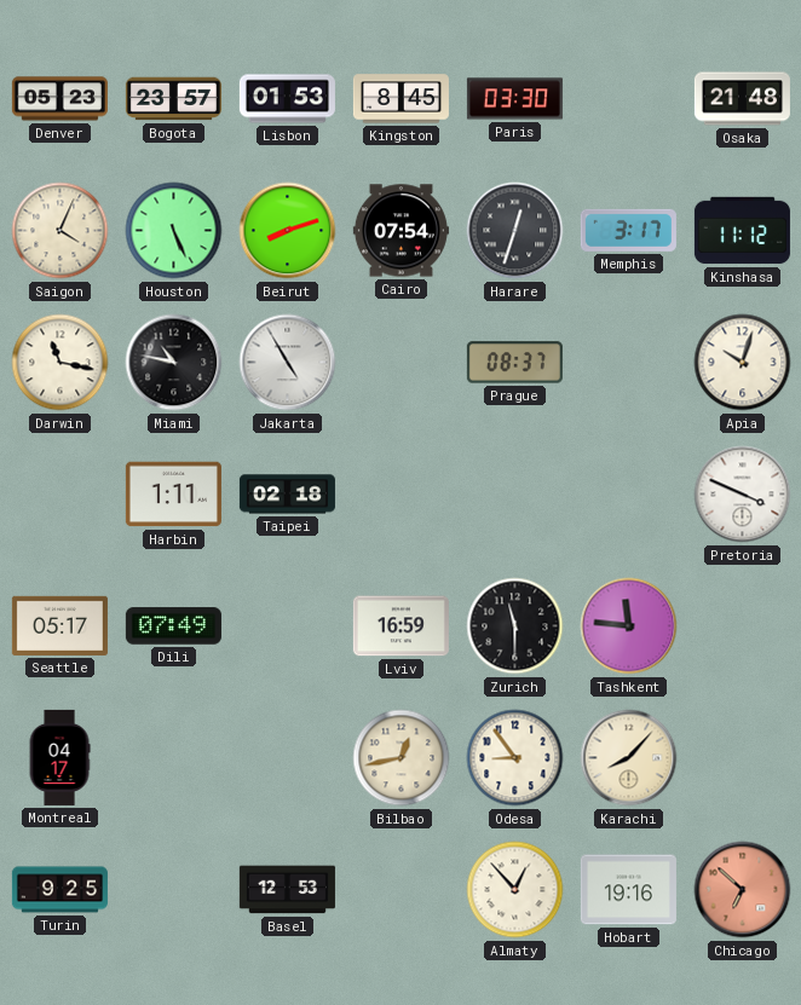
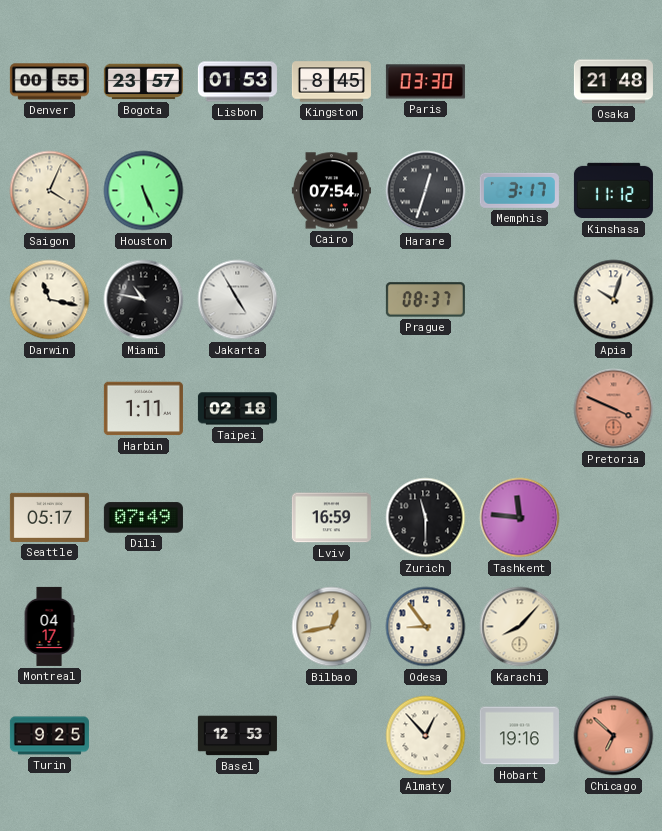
Denver: 05:23 -> 00:55 (49, 82)
Beirut: 8:12 -> none (288, 231)
Pretoria dial: white -> salmon (614, 409)
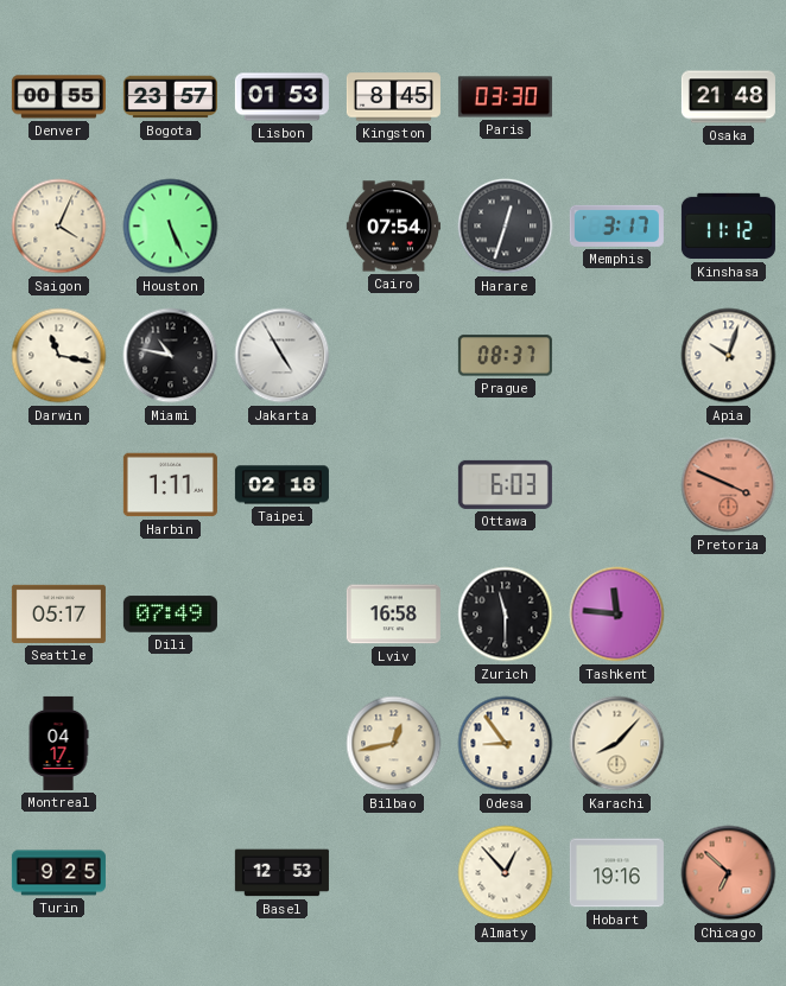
Ottawa: none -> 6:03 (505, 484)
Lviv: 16:59 -> 16:58 (393, 615)
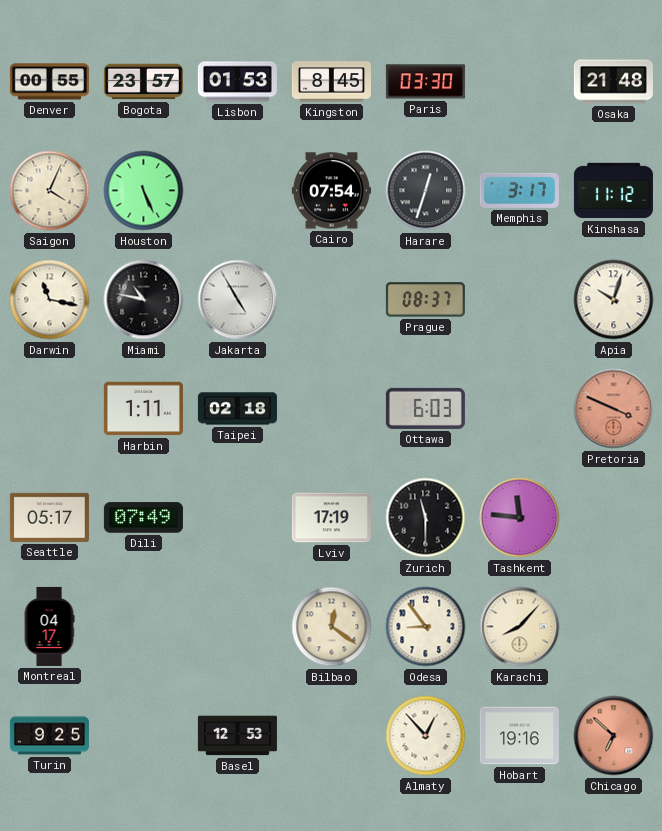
Lviv: 16:58 -> 17:19 (331, 518)
Bilbao: 12:43 -> 12:21 (332, 627)
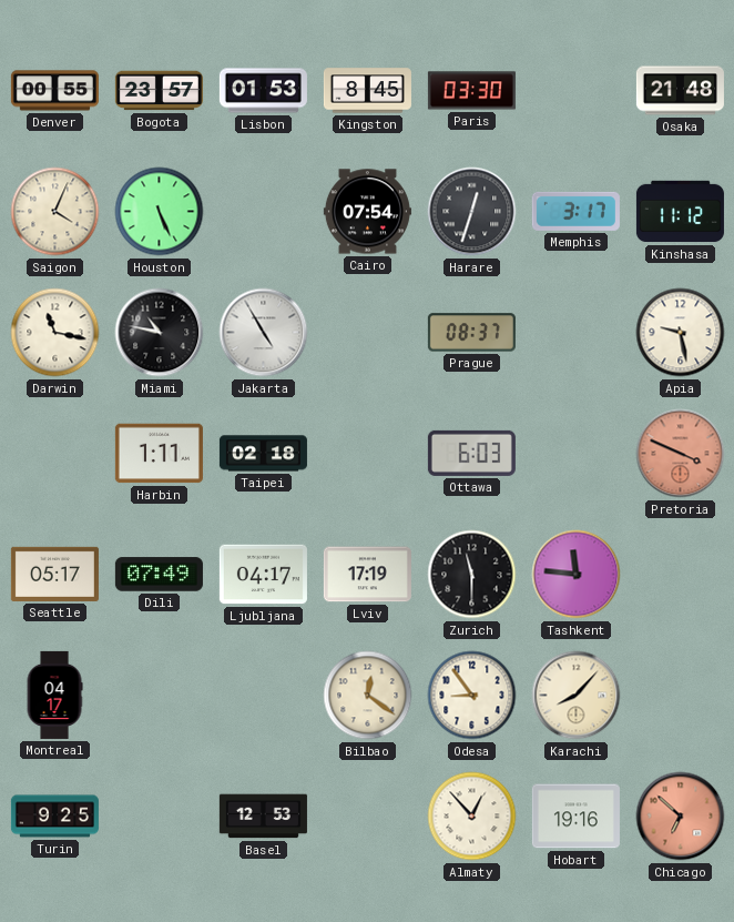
Apia: 10:03 -> 9:28 (681, 333)
Ljubljana: none -> 04:17 (263, 575)
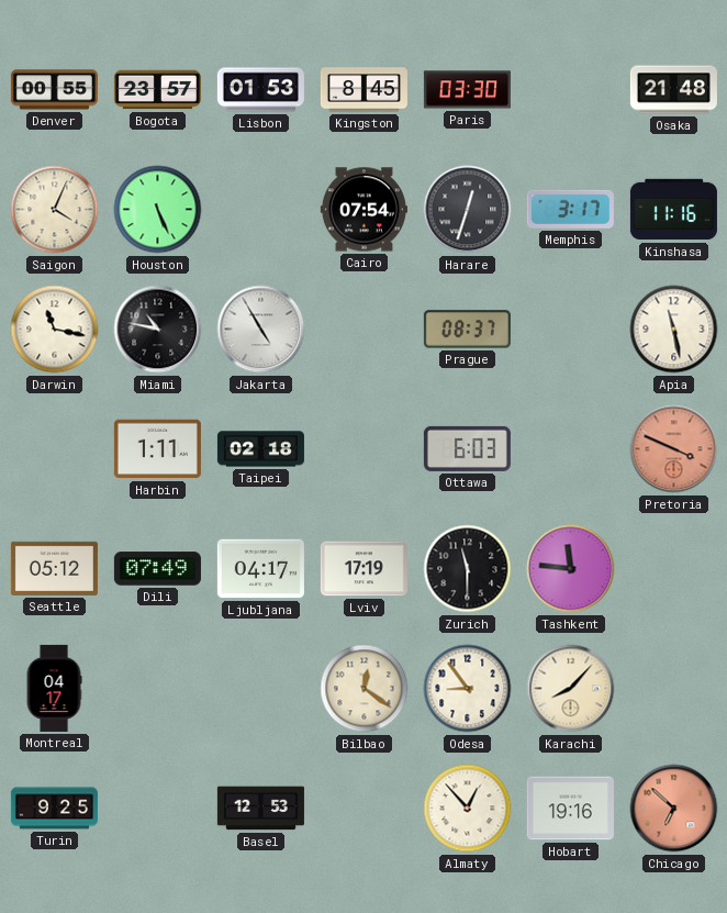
Kinshasa: 11:12 -> 11:16 (673, 210)
Apia: 9:28 -> 11:28 (674, 330)
Seattle: 05:17 -> 05:12 (54, 568)
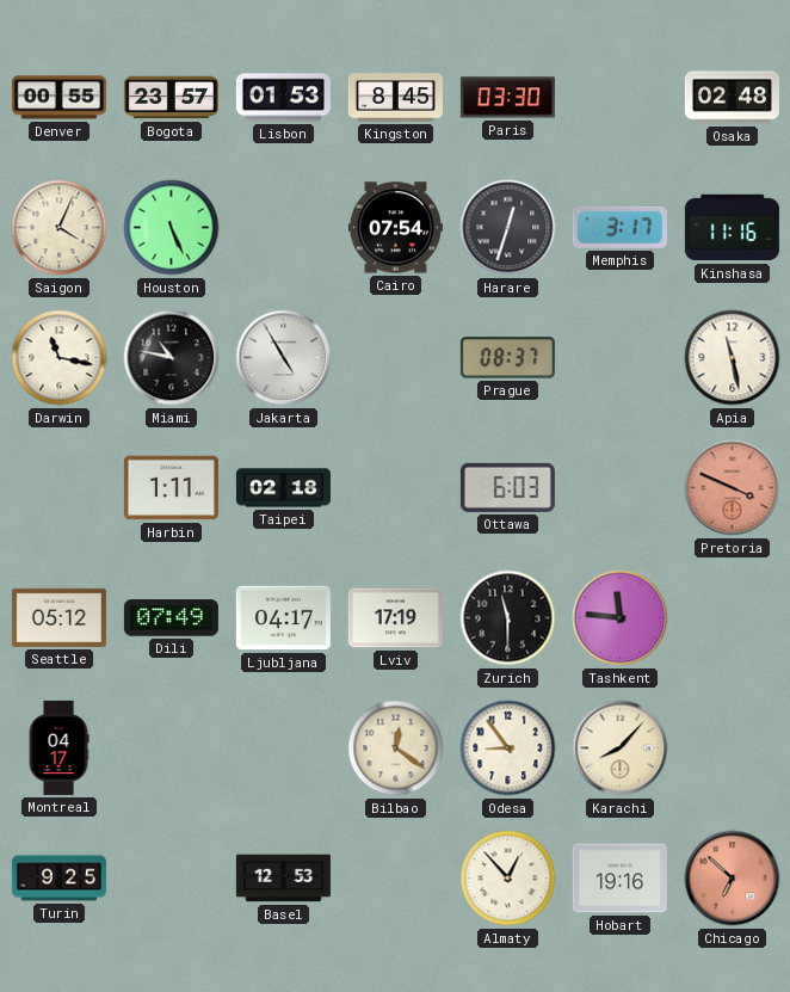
Osaka: 21:48 -> 02:48 (732, 98)
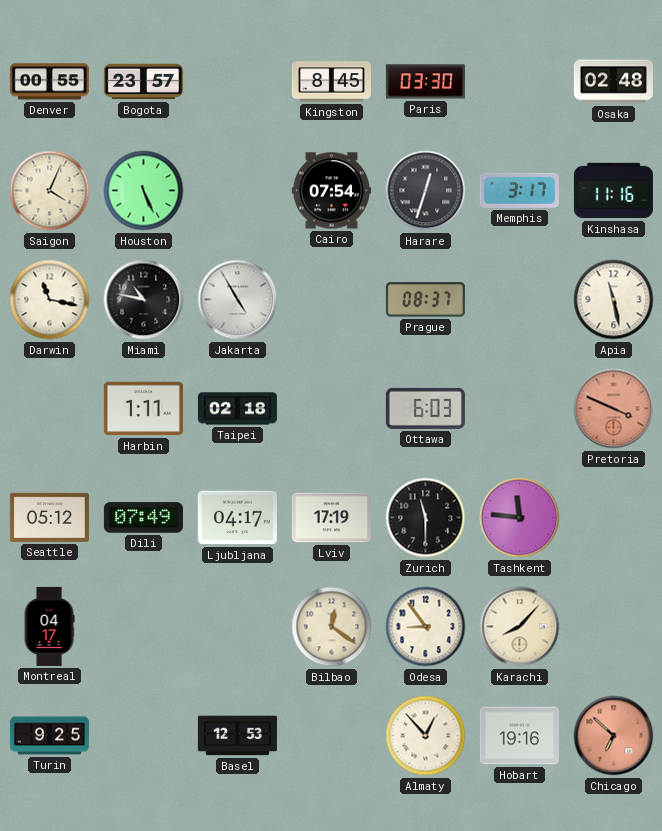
Lisbon: 01:53 -> none (283, 98)
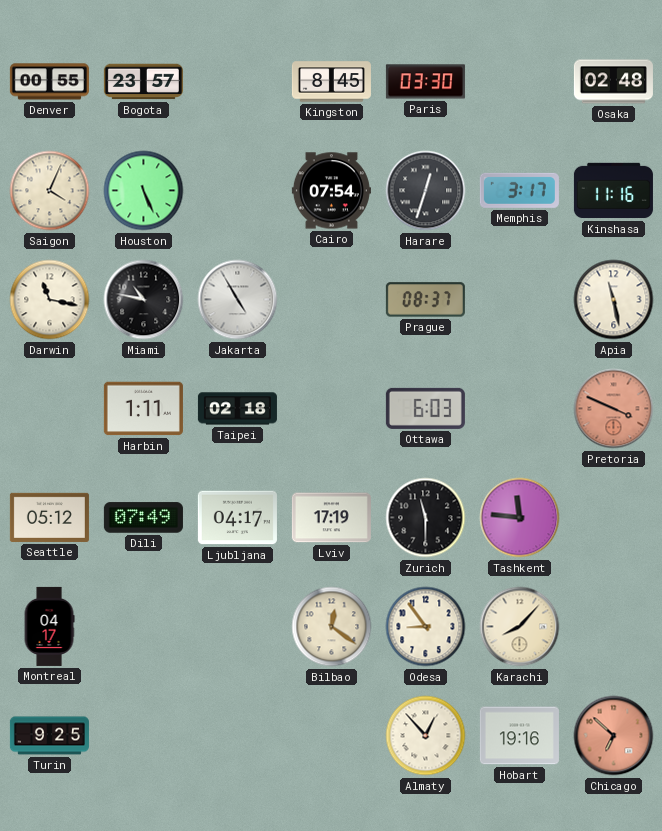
Basel: 12:53 -> none (237, 736)
